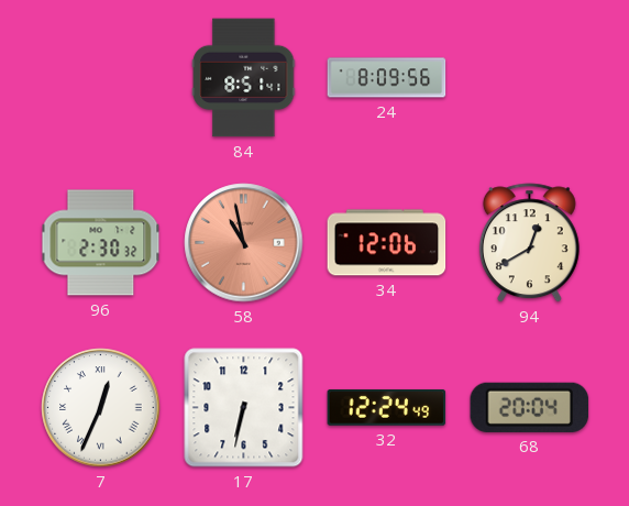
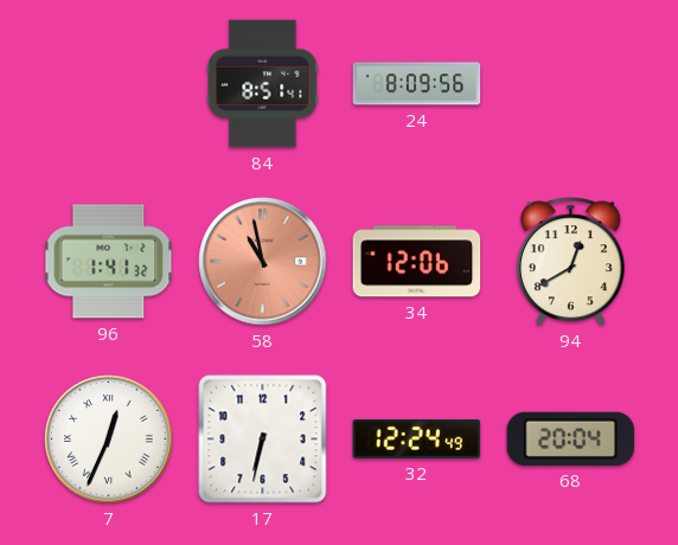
96: 2:30 -> 1:41 (109, 262)
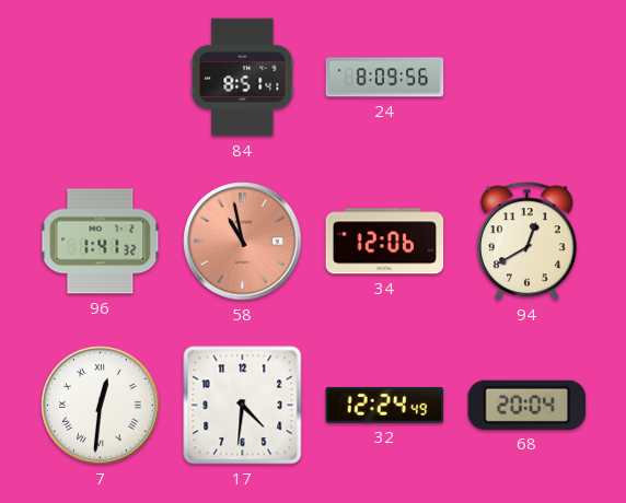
7: 12:34 -> 12:31 (101, 406)
17: 6:32 -> 4:31 (243, 406)
